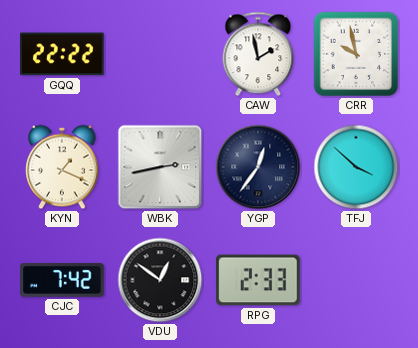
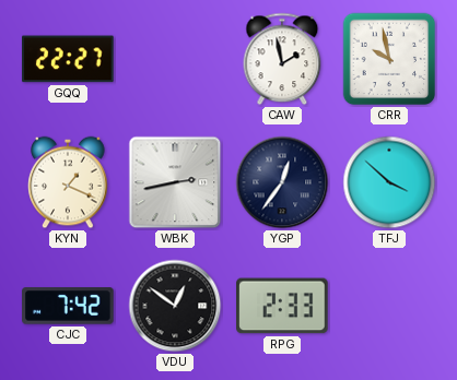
GQQ: 22:22 -> 22:27 (68, 59)
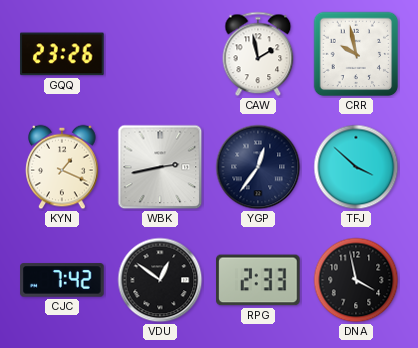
GQQ: 22:27 -> 23:26 (62, 54)
DNA: none -> 3:58 (356, 280)
